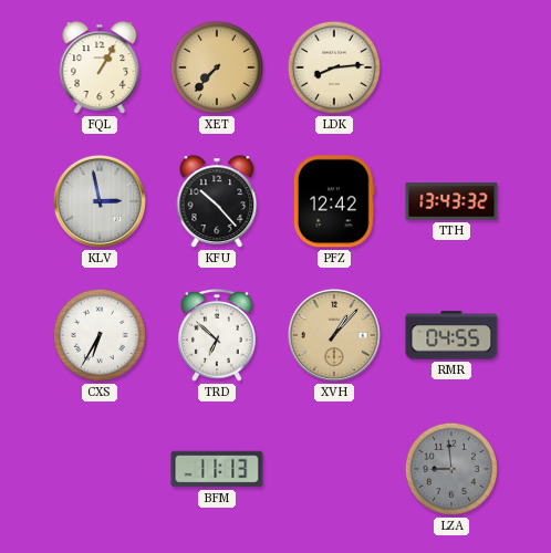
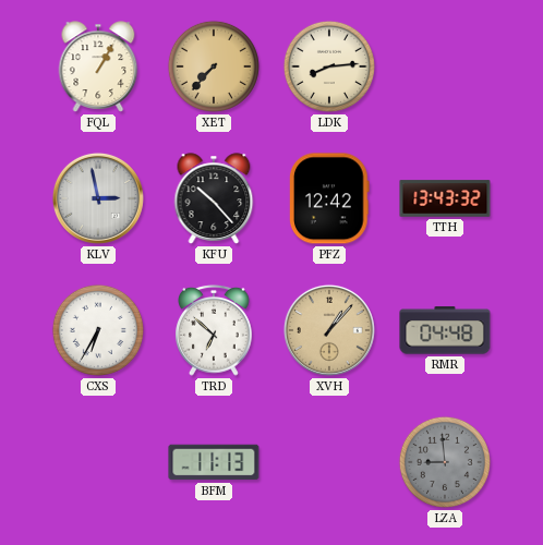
RMR: 04:55 -> 04:48 (445, 330)
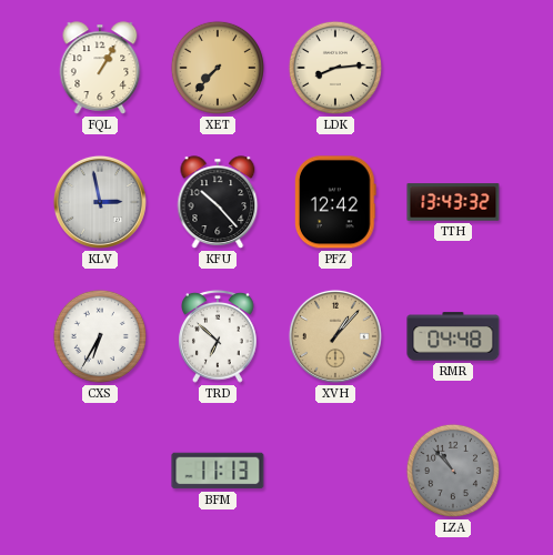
LZA: 8:59 -> 10:53 (453, 471)
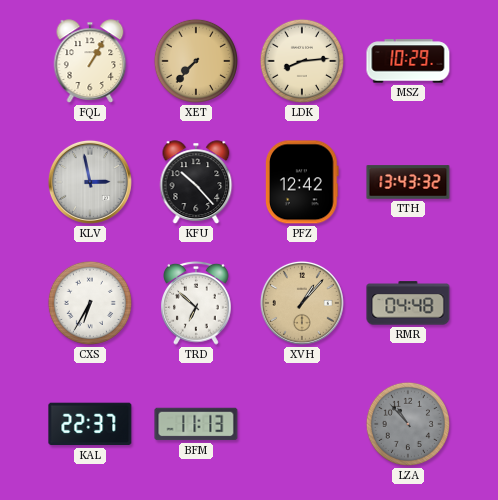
MSZ: none -> 10:29 (408, 61)
KAL: none -> 22:37 (90, 424)
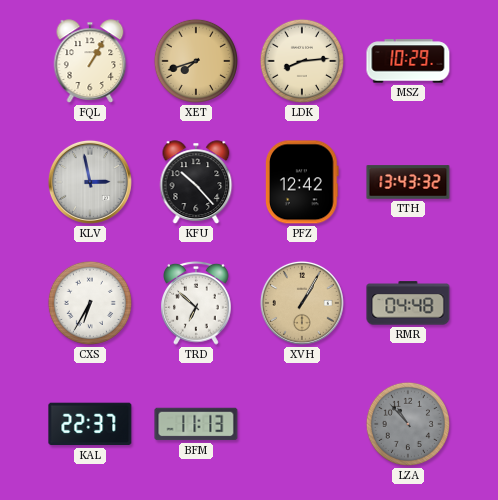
XET: 7:37 -> 7:42 (196, 61)
XVH: 1:07 -> 1:05 (302, 303)
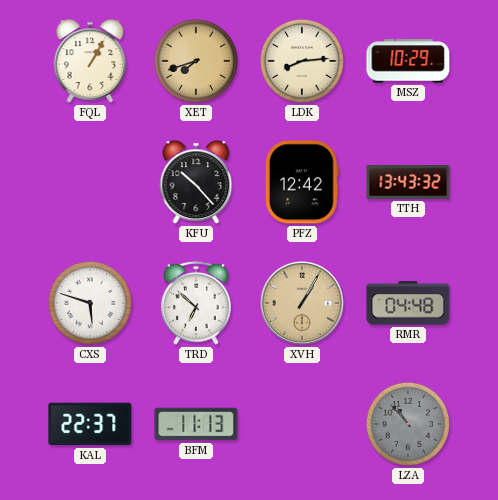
KLV: 2:58 -> none (90, 182)
CXS: 6:35 -> 5:48 (90, 303)
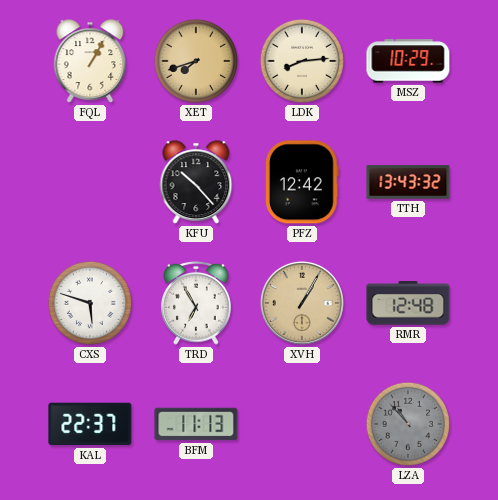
TRD: 6:52 -> 6:55 (196, 303)
RMR: 04:48 -> 12:48 (408, 303)
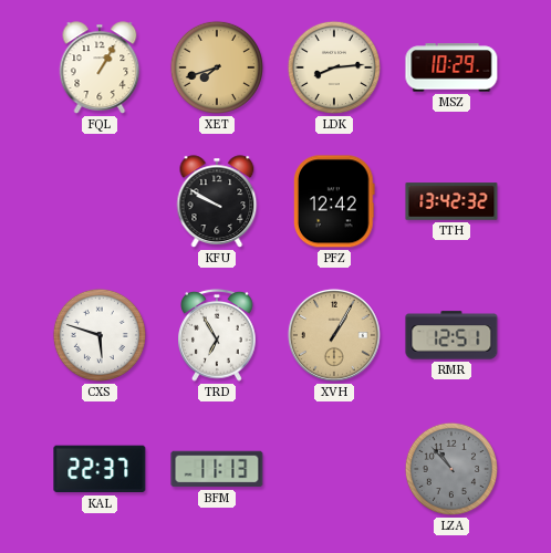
KFU: 10:23 -> 9:50 (217, 201)
TTH: 13:43 -> 13:42 (451, 201)
RMR: 12:48 -> 12:51 (451, 335)
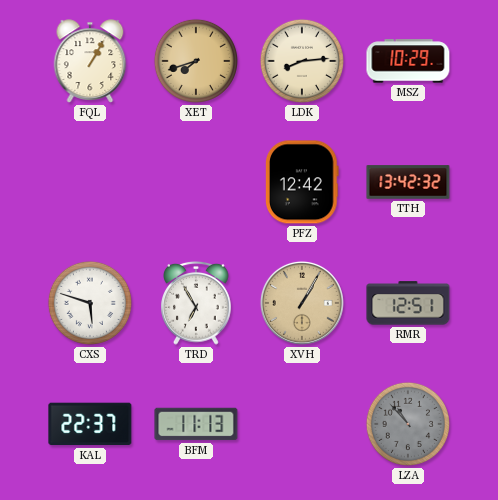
KFU: 9:50 -> none (217, 201)
